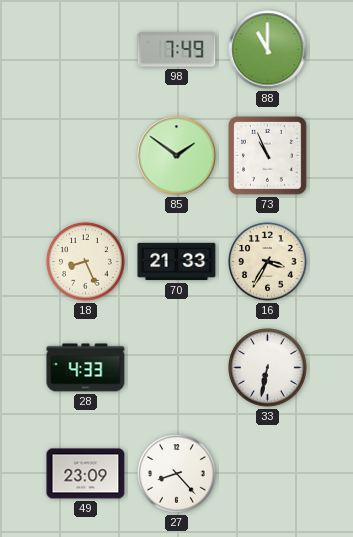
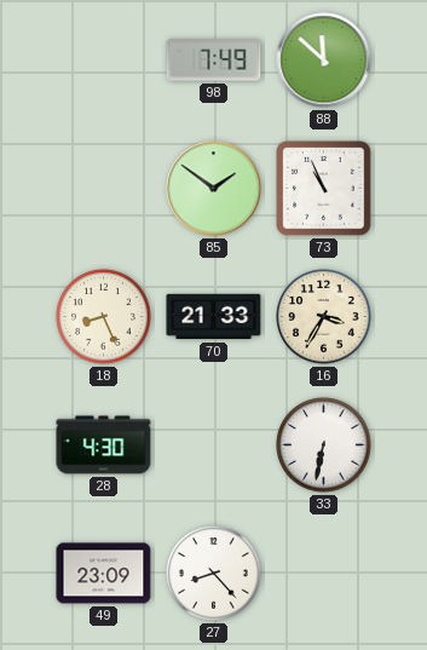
88: 11:00 -> 11:52 (324, 61)
28: 4:33 -> 4:30 (104, 445)
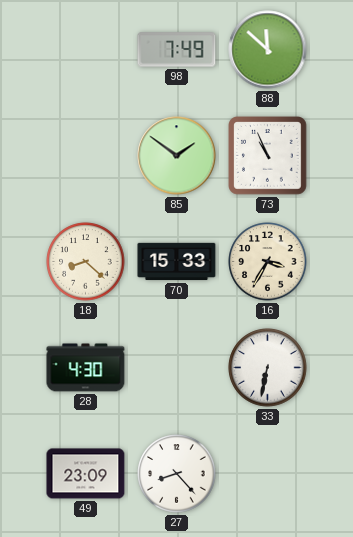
18: 8:26 -> 8:22 (86, 262)
70: 21:33 -> 15:33 (177, 262)
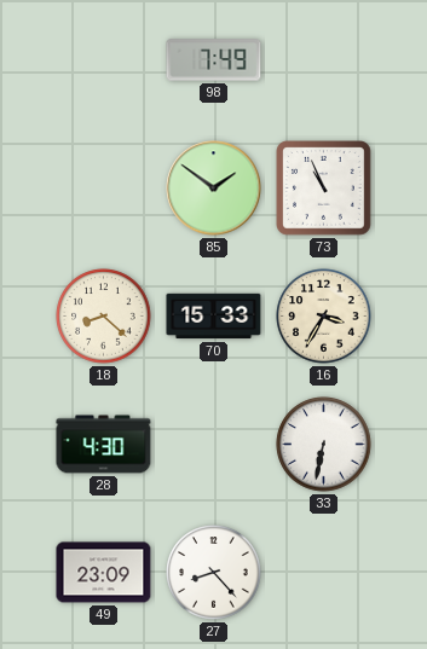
88: 11:52 -> none (268, 50)
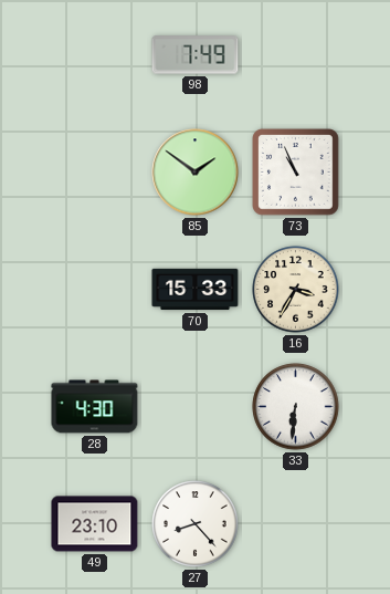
18: 8:22 -> none (104, 317)
33: 6:32 -> 6:31 (296, 407)
49: 23:09 -> 23:10 (95, 524)
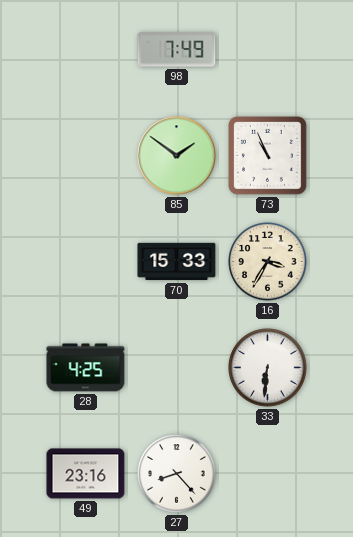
28: 4:30 -> 4:25 (86, 368)
49: 23:10 -> 23:16 (86, 474)
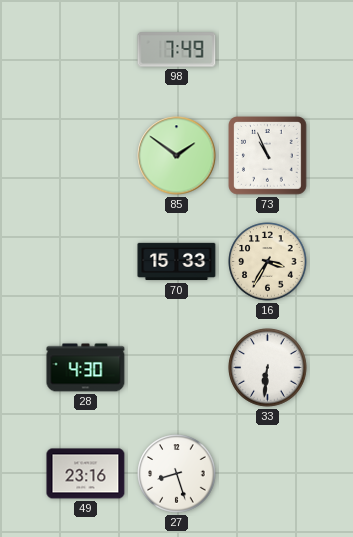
28: 4:25 -> 4:30 (86, 368)
27: 8:23 -> 8:27 (177, 474)
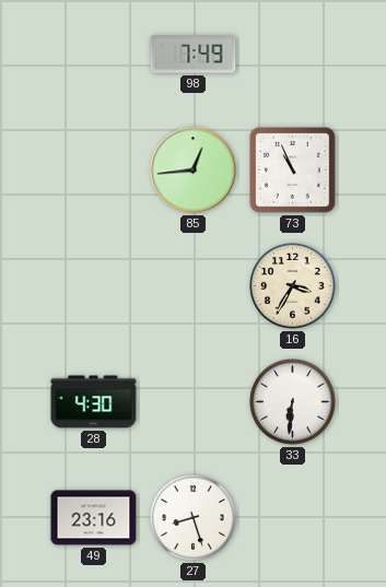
85: 1:51 -> 12:44 (194, 171)
70: 15:33 -> none (177, 262)
